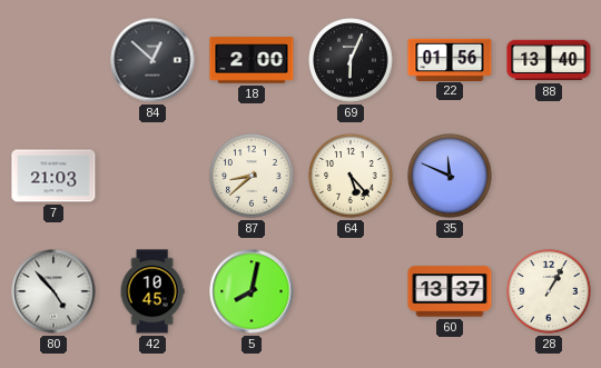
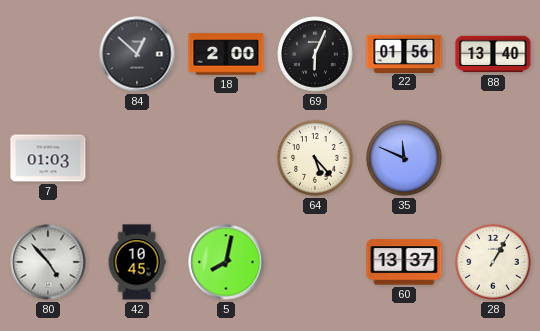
7: 21:03 -> 01:03 (48, 158)
87: 8:38 -> none (252, 176)
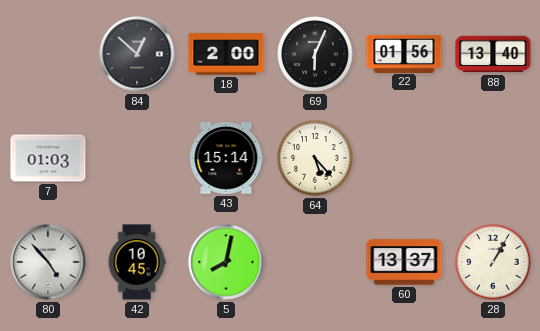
43: none -> 15:14 (226, 158)
35: 11:49 -> none (404, 158)
